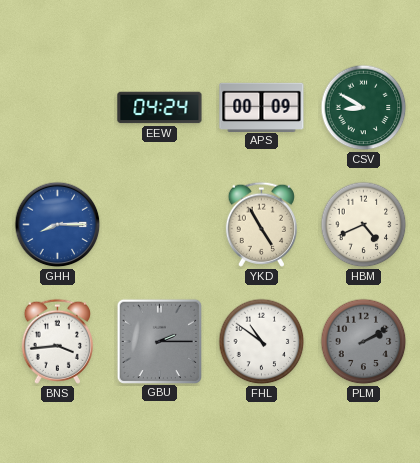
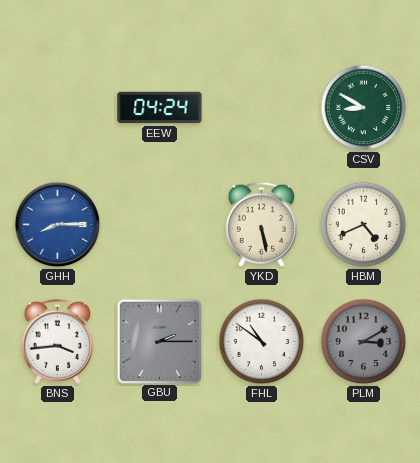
APS: 00:09 -> none (262, 107)
YKD: 4:55 -> 5:28 (261, 224)
PLM: 2:10 -> 3:10 (364, 342)
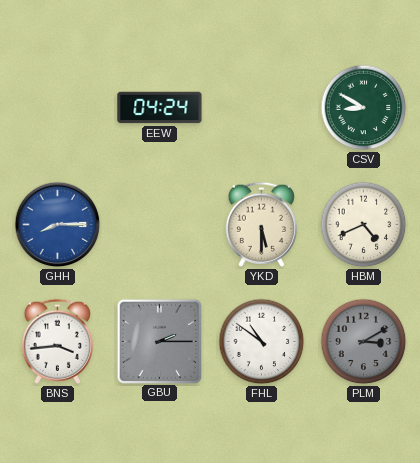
YKD: 5:28 -> 5:30 (261, 224)
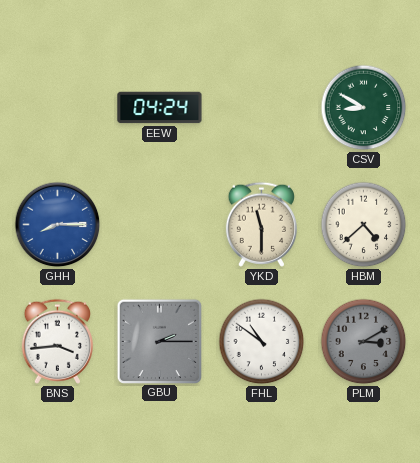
YKD: 5:30 -> 11:30 (261, 224)
HBM: 4:41 -> 4:38 (364, 225)
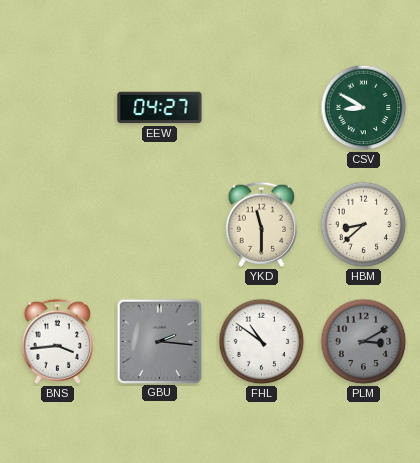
EEW: 04:24 -> 04:27 (160, 108)
GHH: 8:15 -> none (58, 225)
HBM: 4:38 -> 8:38 (364, 225)
GBU: 2:15 -> 2:16 (159, 341)
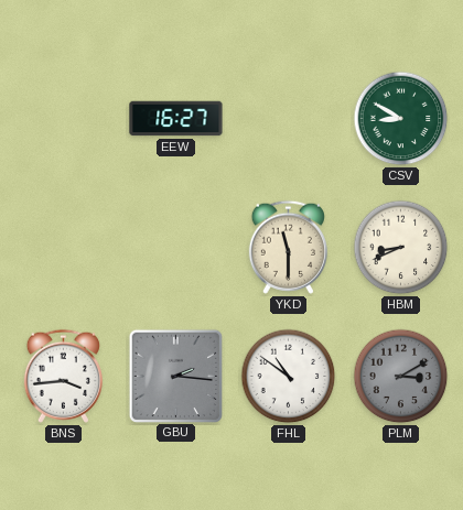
EEW: 04:27 -> 16:27 (176, 119)
HBM: 8:38 -> 8:41 (401, 248)
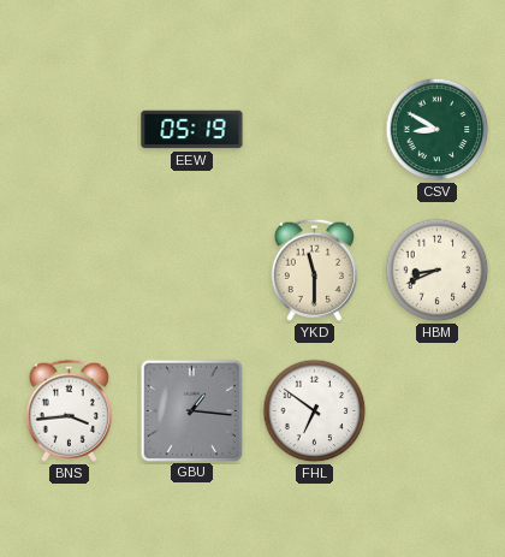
EEW: 16:27 -> 05:19 (192, 130)
GBU: 2:16 -> 1:16 (191, 410)
FHL: 10:51 -> 6:51 (315, 411)
PLM: 3:10 -> none (401, 377)
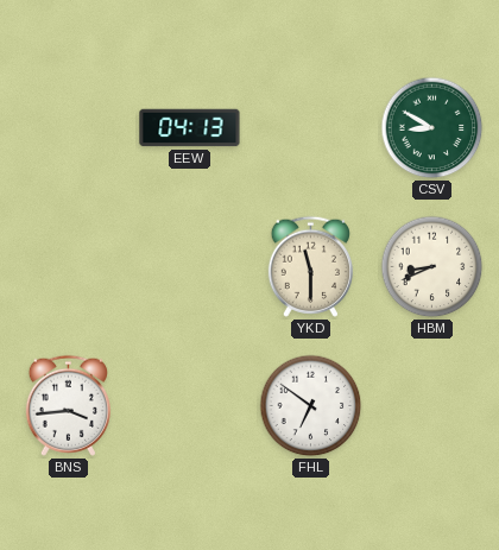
EEW: 05:19 -> 04:13 (190, 128)
GBU: 1:16 -> none (191, 410)
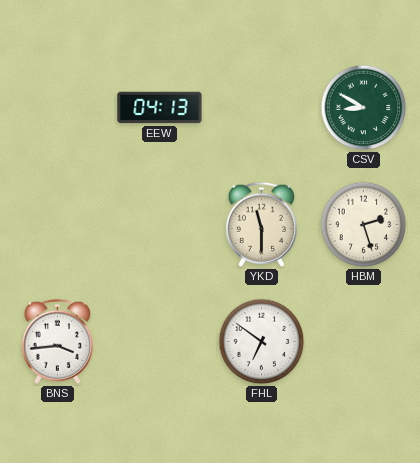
HBM: 8:41 -> 2:27 (364, 225)
